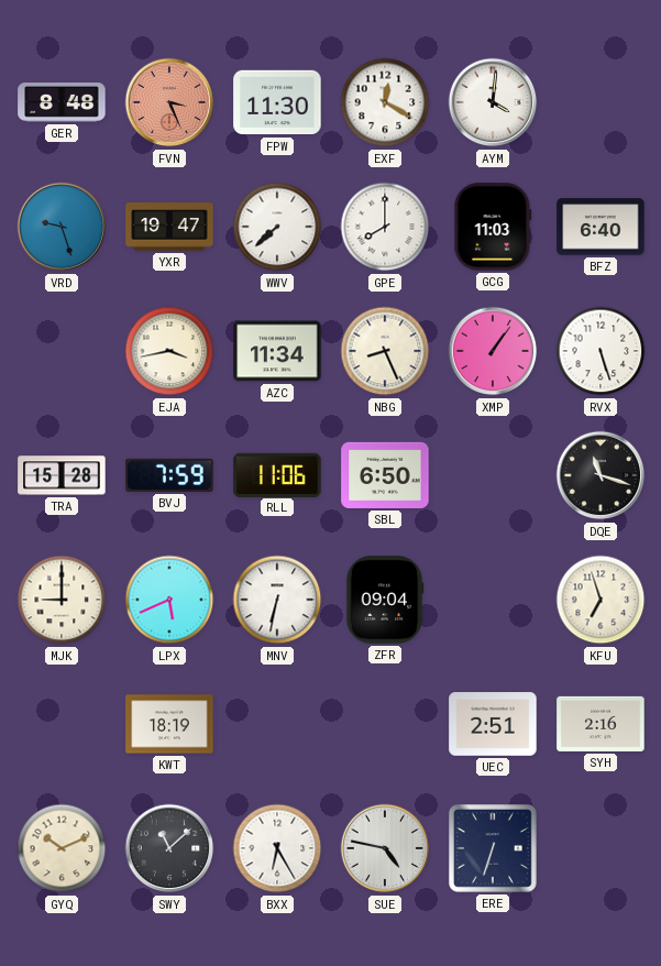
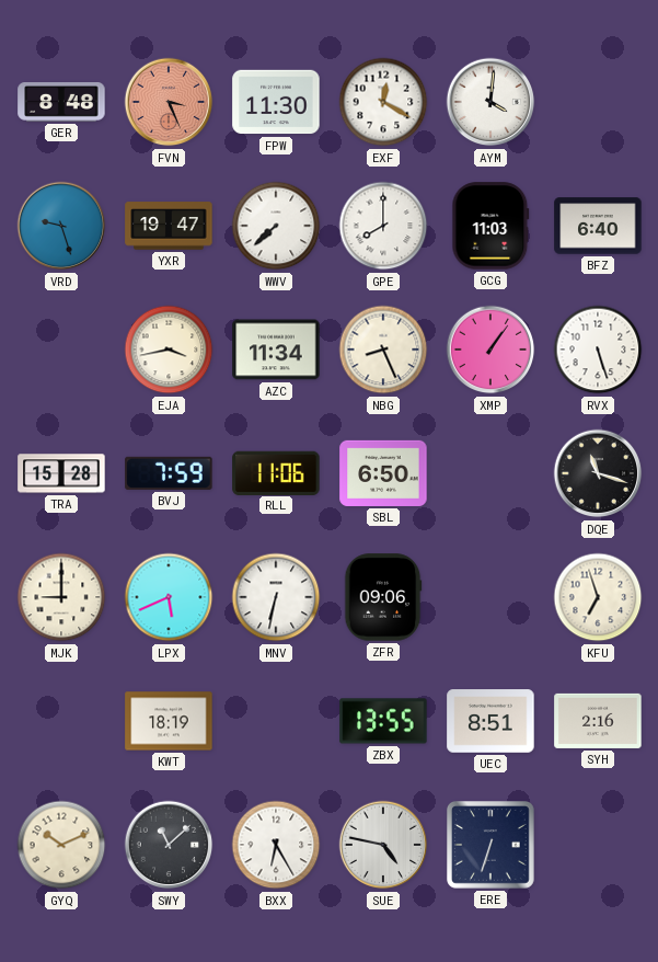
ZFR: 09:04 -> 09:06 (383, 597)
ZBX: none -> 13:55 (383, 721)
UEC: 2:51 -> 8:51 (490, 721)
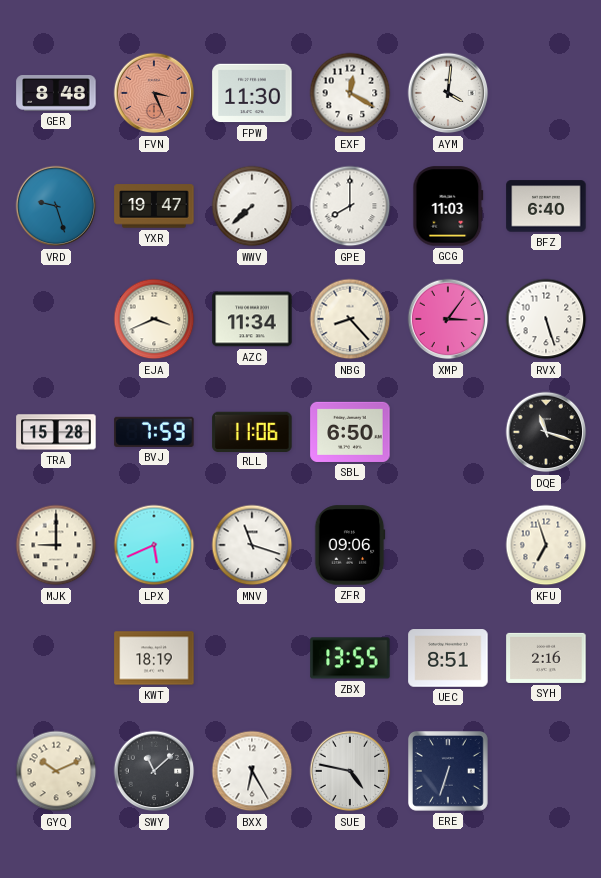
EJA: 3:43 -> 3:41 (154, 319)
NBG: 8:26 -> 8:23 (350, 319)
XMP: 1:06 -> 3:06 (448, 319)
MNV: 6:32 -> 11:18 (252, 545)
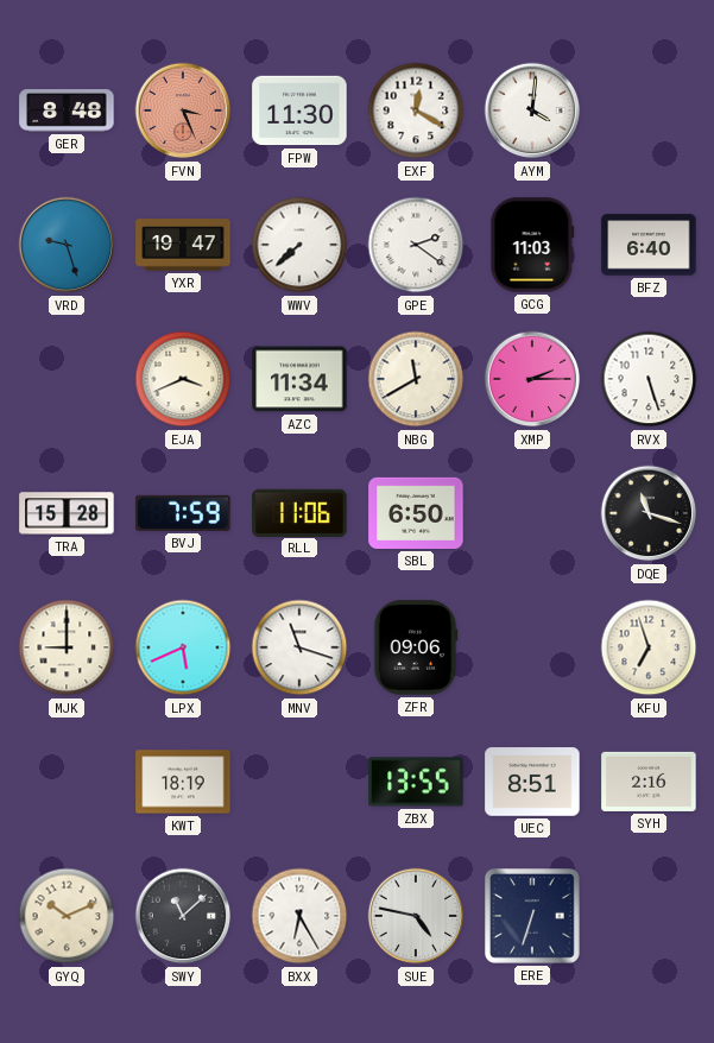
GPE: 8:00 -> 2:21 (416, 245)
NBG: 8:23 -> 11:40 (416, 379)
XMP: 3:06 -> 2:15 (532, 379)
